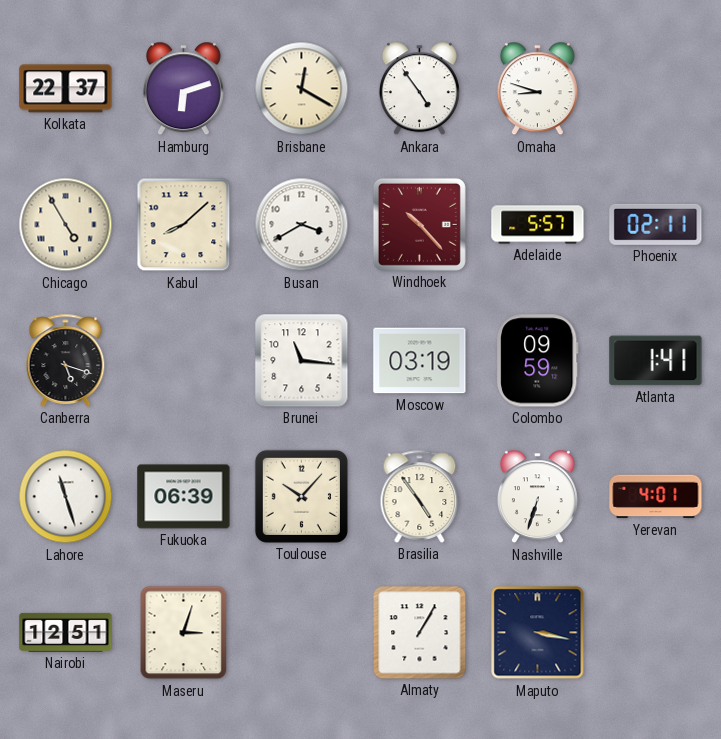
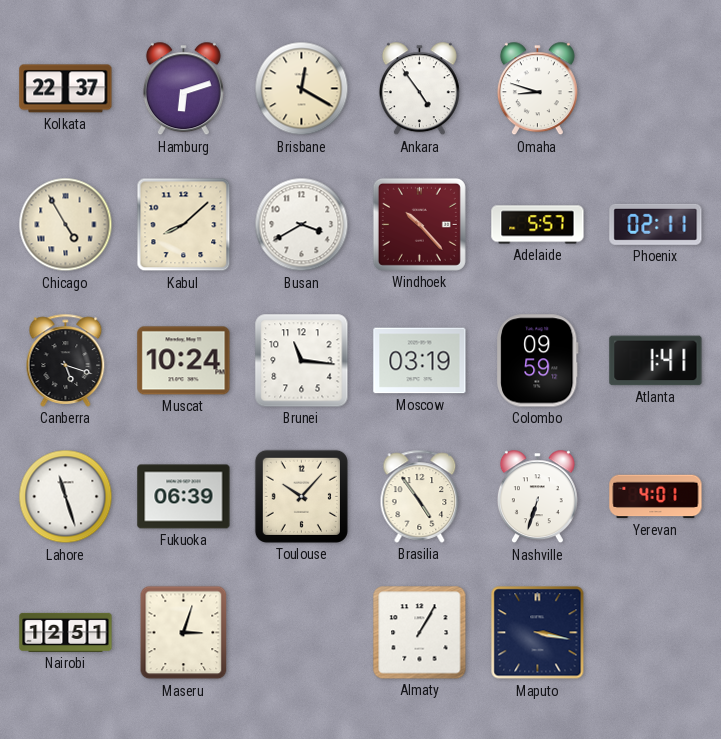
Muscat: none -> 10:24 (184, 361)
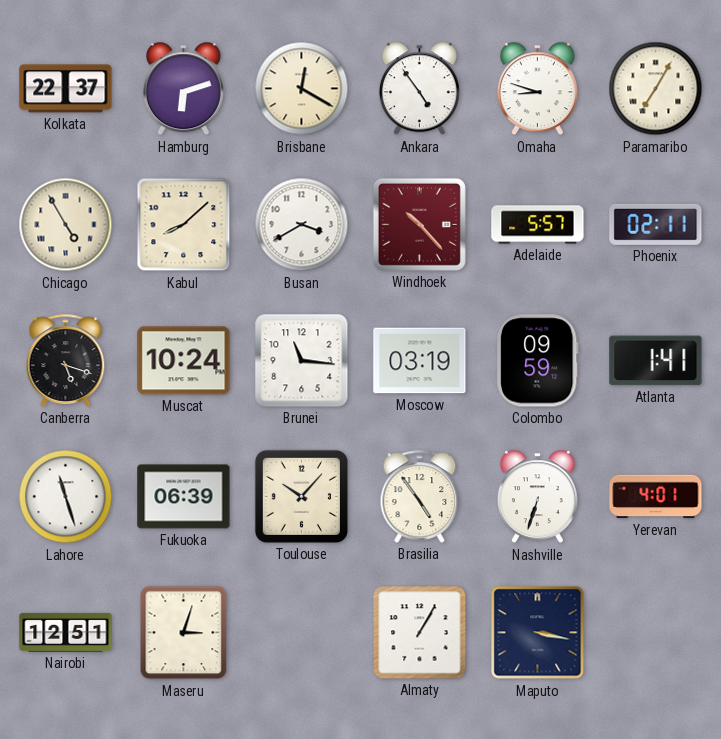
Paramaribo: none -> 7:05 (656, 89)
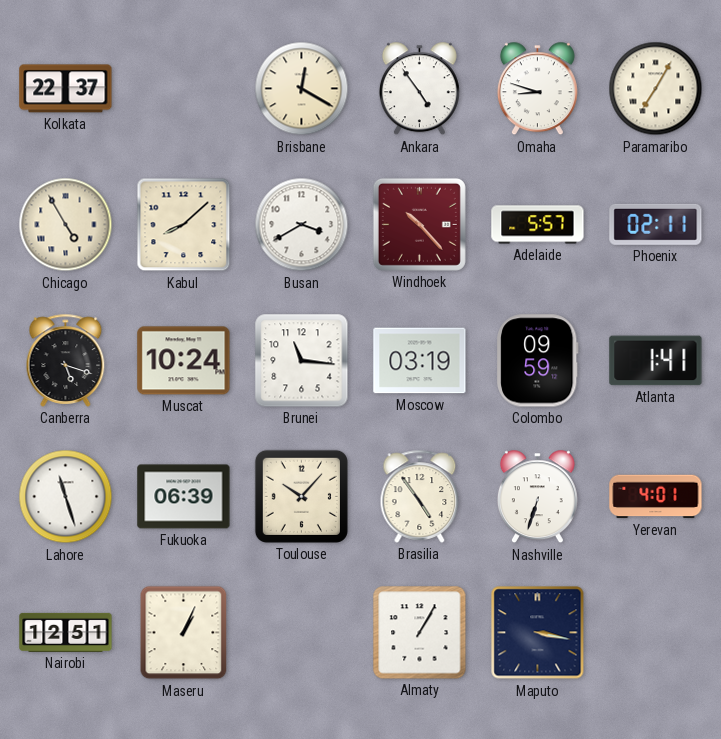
Hamburg: 6:12 -> none (183, 89)
Maseru: 3:03 -> 1:04 (184, 633)
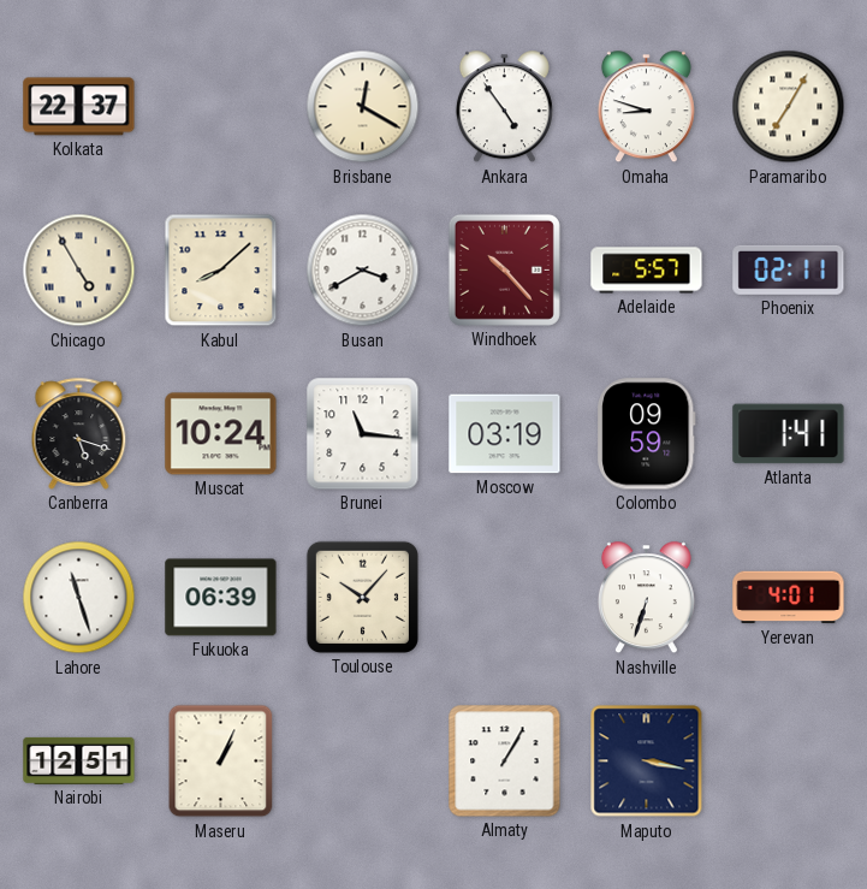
Brasilia: 4:54 -> none (420, 496)
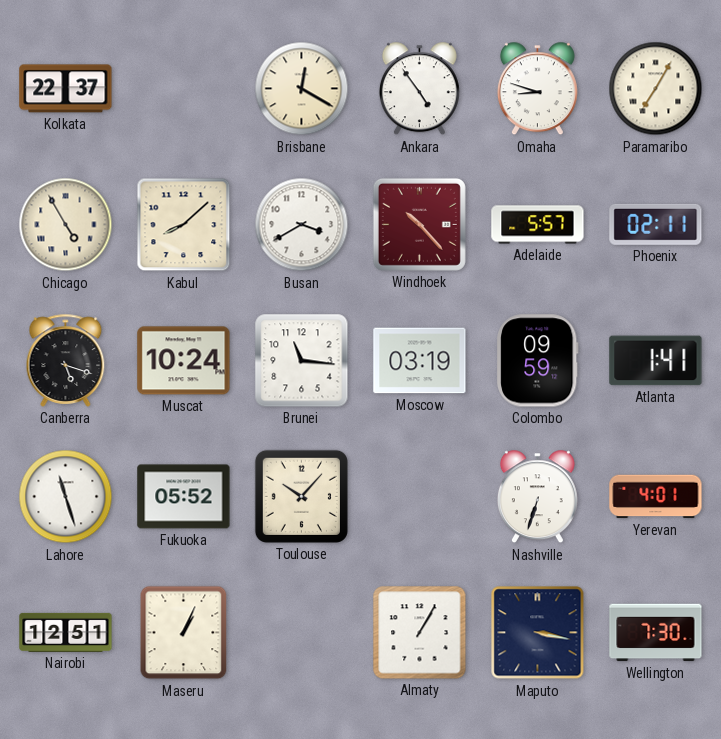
Fukuoka: 06:39 -> 05:52 (184, 497)
Wellington: none -> 7:30 (656, 633)
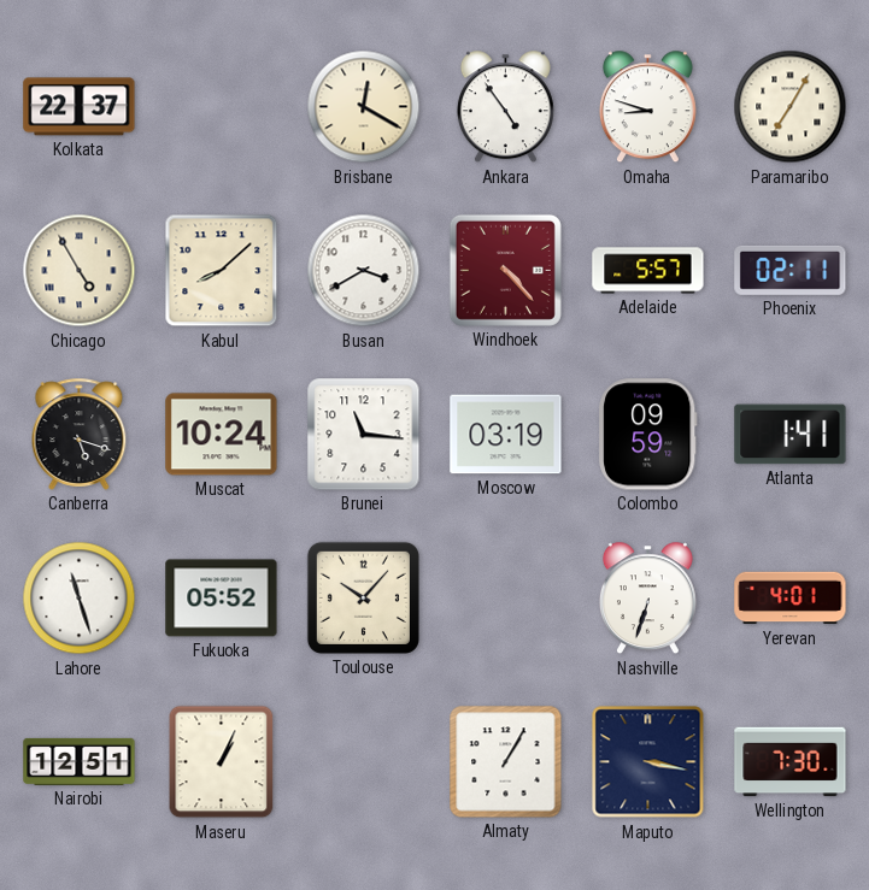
Windhoek: 10:23 -> 4:23 (505, 270)
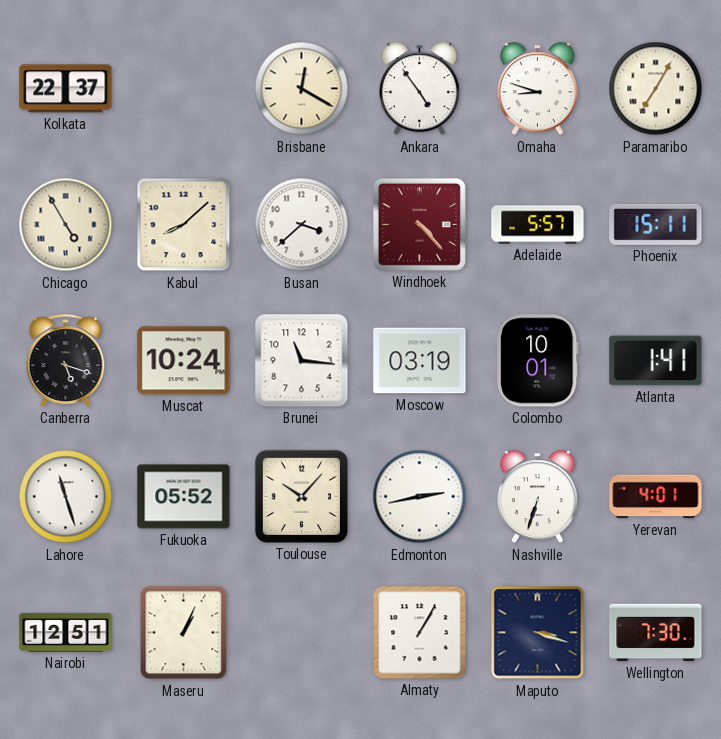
Busan: 3:40 -> 3:38 (302, 225)
Phoenix: 02:11 -> 15:11 (656, 224)
Colombo: 09:59 -> 10:01 (538, 361)
Edmonton: none -> 2:43 (420, 497)
Maputo: 3:17 -> 3:18 (538, 633)
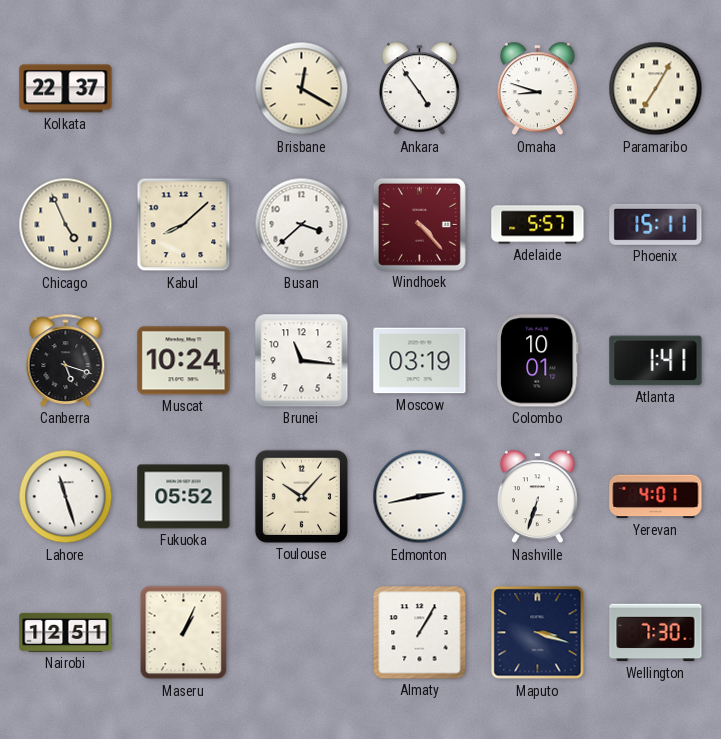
Chicago: 4:55 -> 4:56 (66, 225)
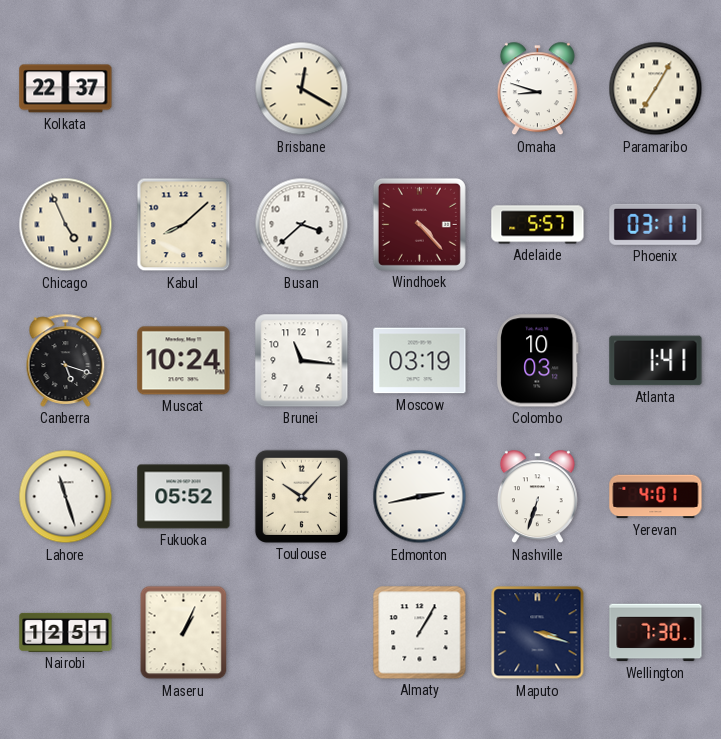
Ankara: 4:54 -> none (419, 89)
Phoenix: 15:11 -> 03:11 (656, 224)
Colombo: 10:01 -> 10:03 (538, 361)
